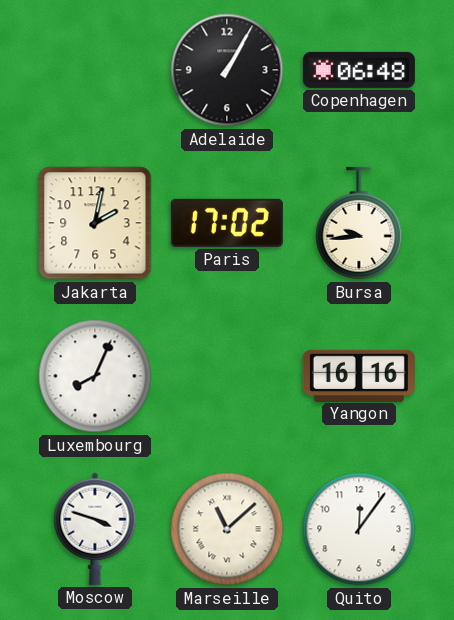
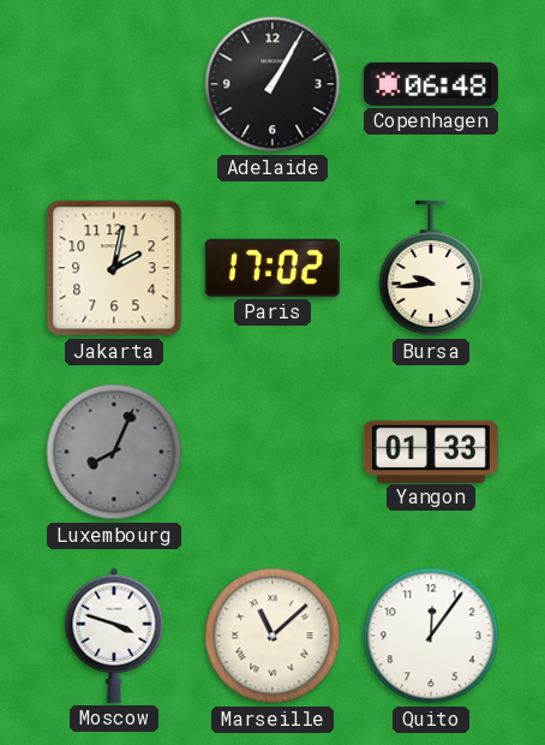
Luxembourg dial: white -> grey (114, 452)
Yangon: 16:16 -> 01:33 (431, 451)
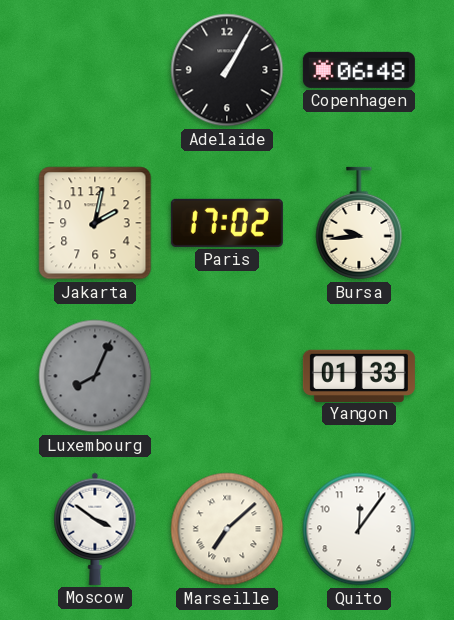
Moscow: 3:48 -> 3:51 (95, 529)
Marseille: 11:08 -> 7:08 (227, 529)
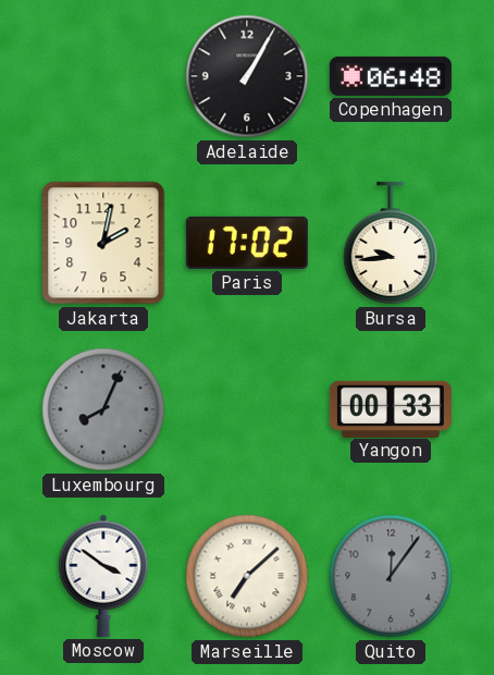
Yangon: 01:33 -> 00:33 (391, 408)
Quito dial: white -> grey (391, 576)
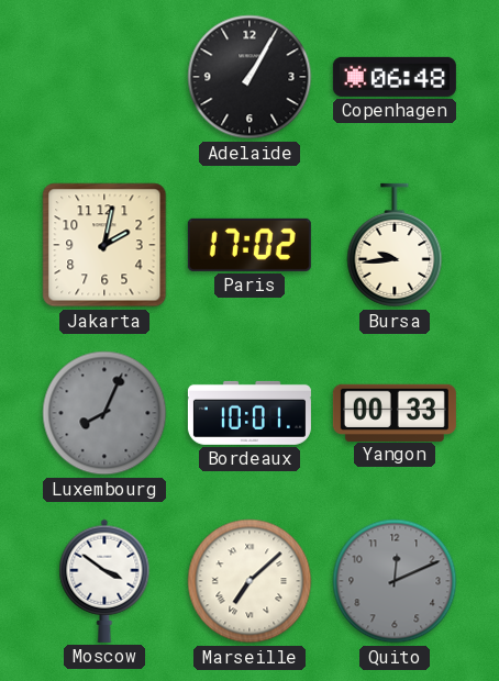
Bordeaux: none -> 10:01 (249, 413)
Quito: 12:06 -> 12:11 (395, 581)
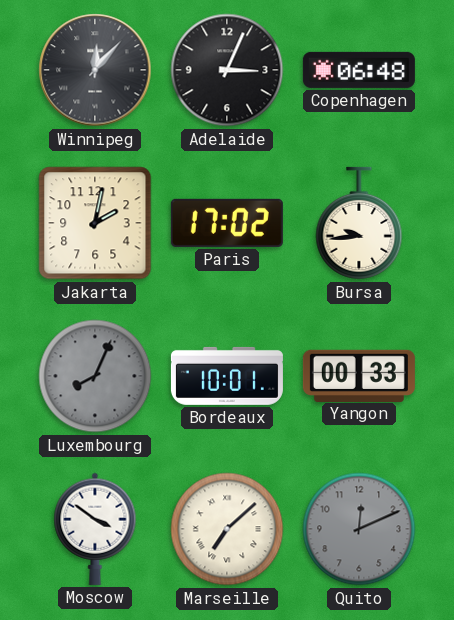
Winnipeg: none -> 12:07 (95, 70)
Adelaide: 1:05 -> 3:04 (227, 70)
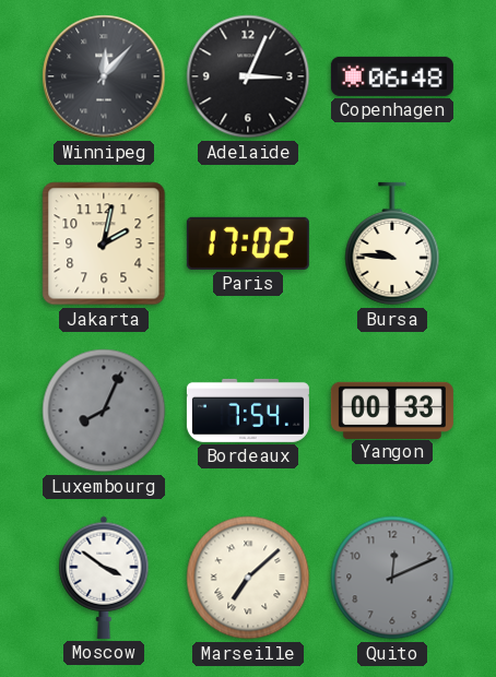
Bursa: 9:44 -> 9:46 (392, 244)
Bordeaux: 10:01 -> 7:54 (248, 411)
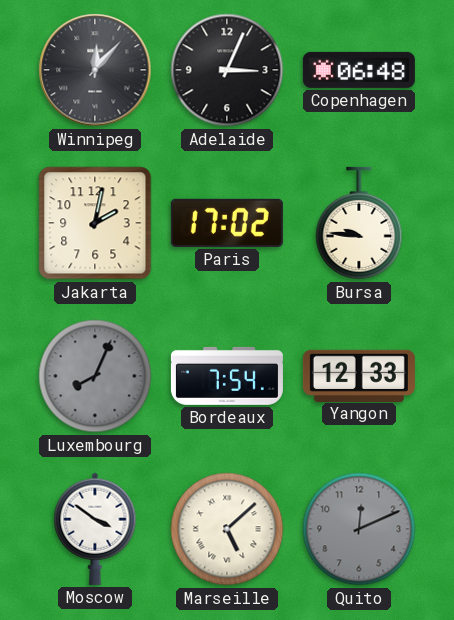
Yangon: 00:33 -> 12:33 (359, 375)
Marseille: 7:08 -> 5:08 (227, 529)
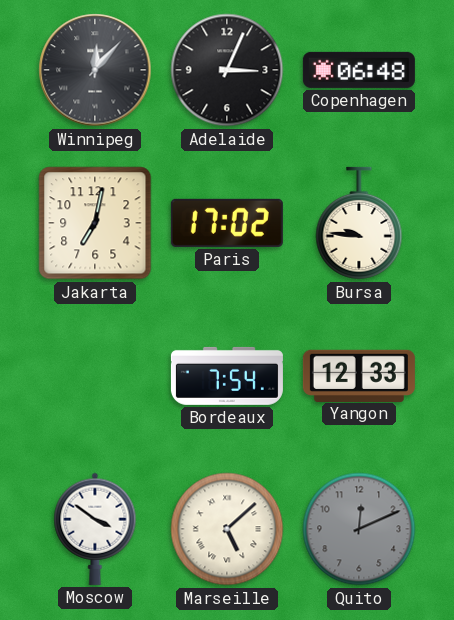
Jakarta: 2:02 -> 7:02 (95, 223)
Luxembourg: 8:04 -> none (95, 376)
